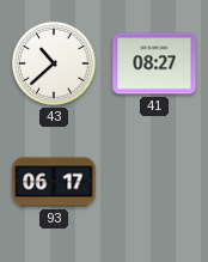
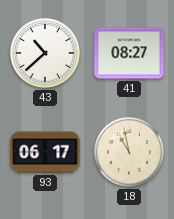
18: none -> 10:58 (129, 152)
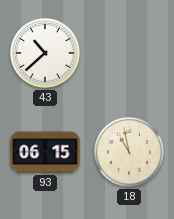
41: 08:27 -> none (129, 53)
93: 06:17 -> 06:15 (45, 152)
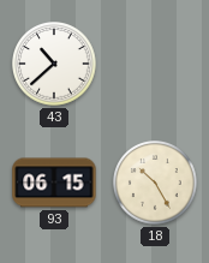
18: 10:58 -> 10:25 (155, 183)
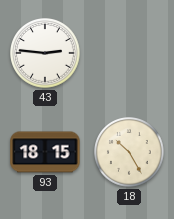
43: 10:38 -> 2:46 (45, 53)
93: 06:15 -> 18:15 (45, 152)
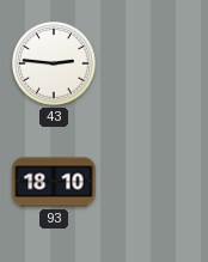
93: 18:15 -> 18:10 (54, 182)
18: 10:25 -> none (129, 152)
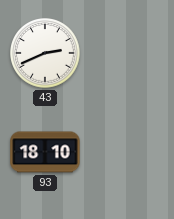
43: 2:46 -> 2:41 (45, 53)
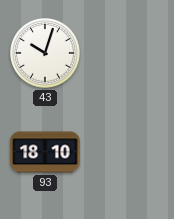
43: 2:41 -> 10:03 (45, 53)
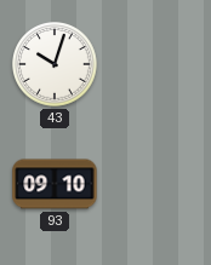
93: 18:10 -> 09:10 (55, 184)
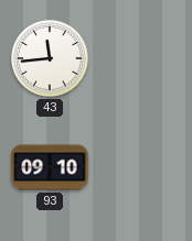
43: 10:03 -> 11:44 (50, 58)
